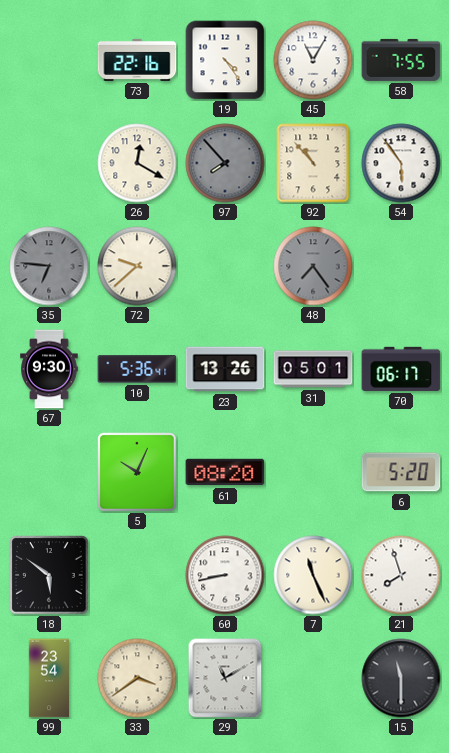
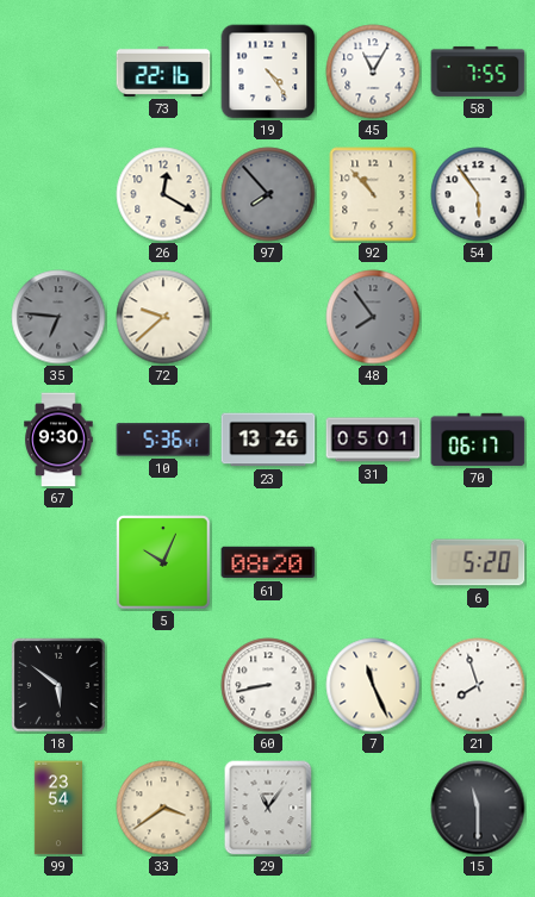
48: 7:24 -> 7:54 (373, 317)
29: 11:10 -> 11:06 (268, 808)
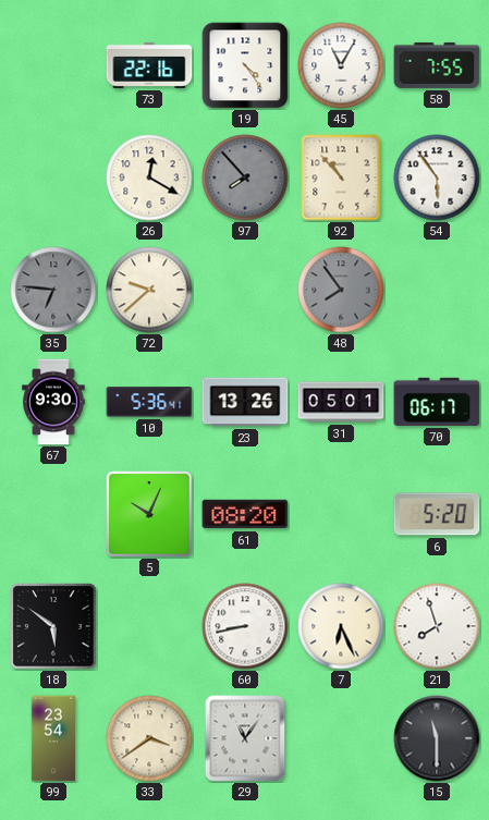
7: 11:26 -> 6:26 (341, 626)
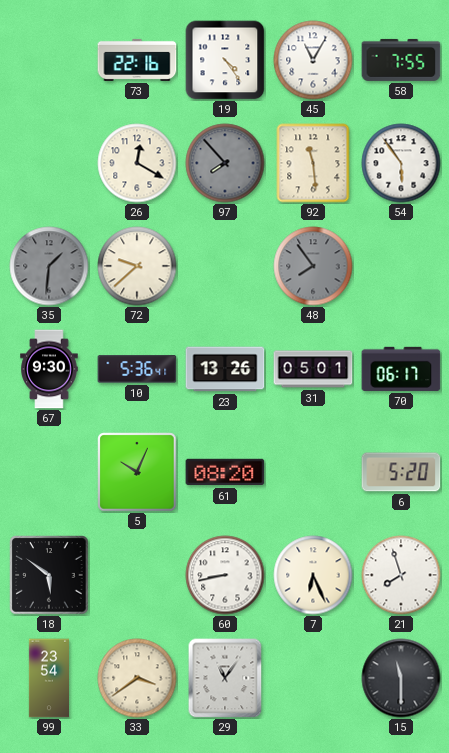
92: 10:53 -> 11:29 (313, 163)
35: 6:46 -> 1:31 (49, 266)
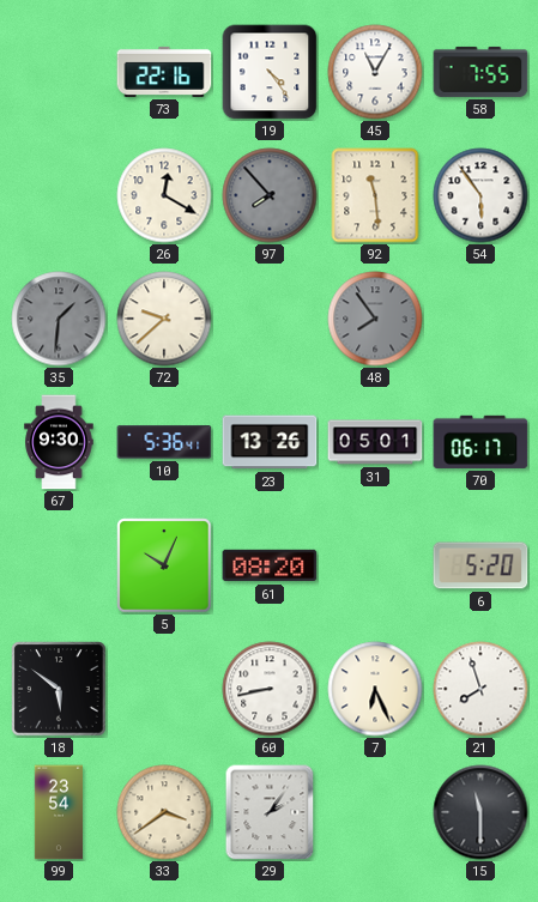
29: 11:06 -> 2:06 (270, 812)
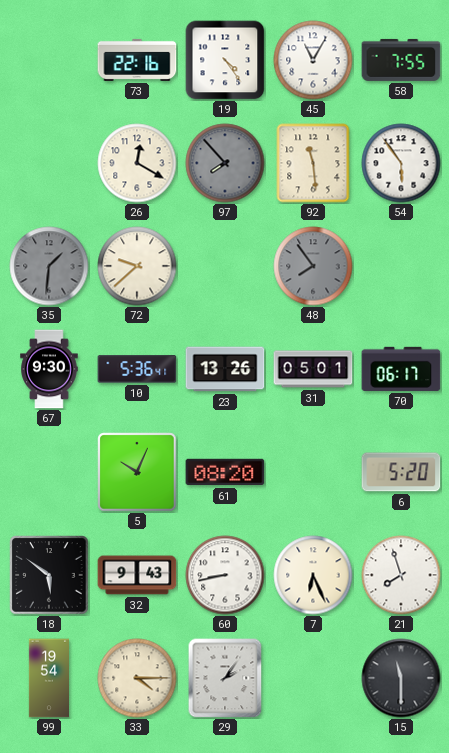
32: none -> 9:43 (137, 575)
99: 23:54 -> 19:54 (48, 678)
33: 3:39 -> 4:15 (137, 678)
